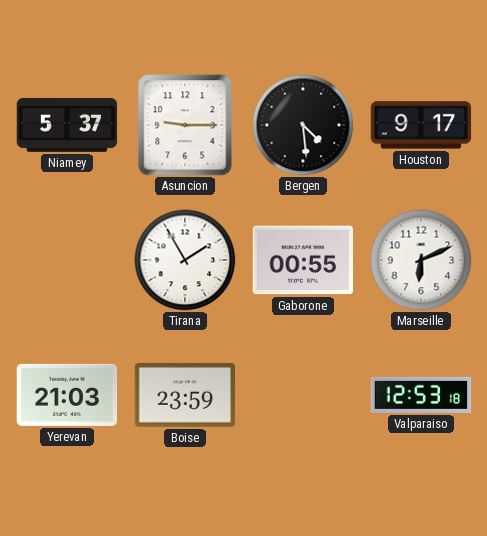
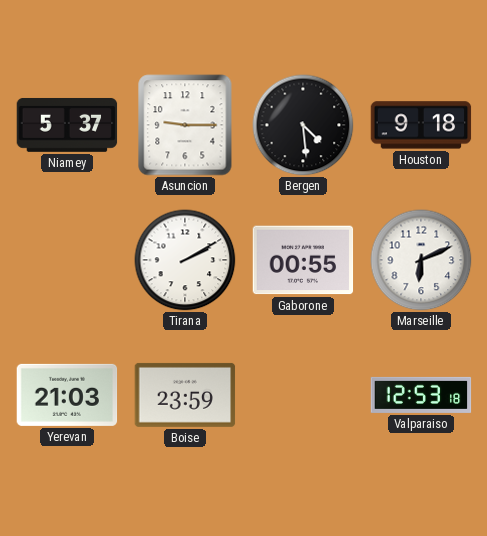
Houston: 9:17 -> 9:18 (421, 125)
Tirana: 1:55 -> 2:10 (185, 260)
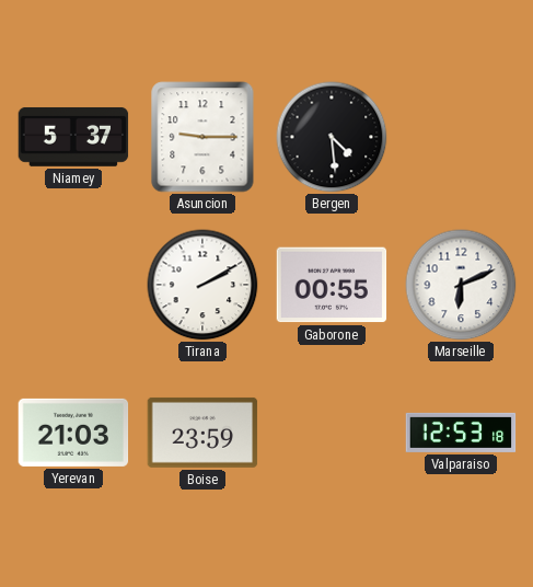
Houston: 9:18 -> none (421, 125)
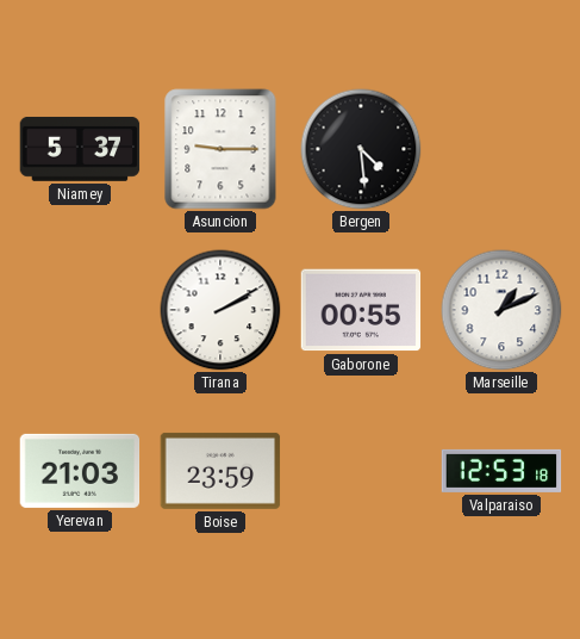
Marseille: 6:11 -> 1:11 (501, 310)
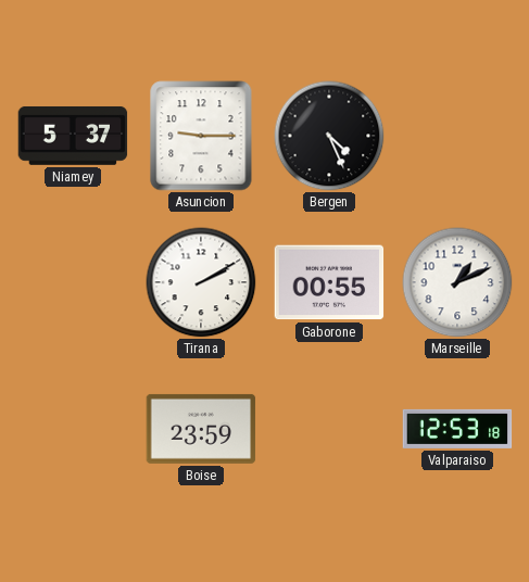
Bergen: 4:29 -> 4:26 (329, 136)
Yerevan: 21:03 -> none (80, 471)
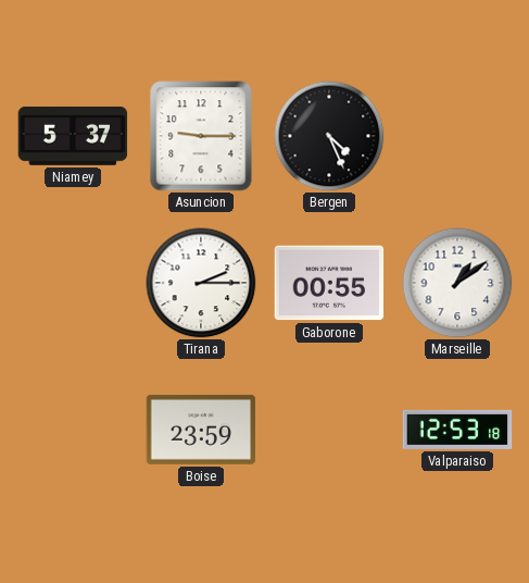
Tirana: 2:10 -> 2:15 (201, 283)
Marseille: 1:11 -> 1:09 (457, 283)
